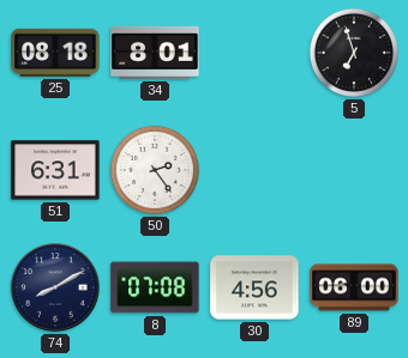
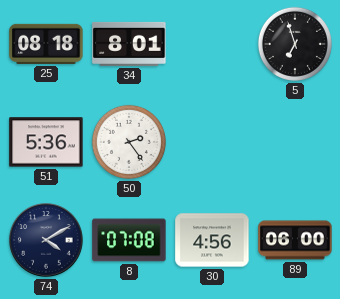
51: 6:31 -> 5:36 (46, 142)
74: 8:10 -> 4:10 (46, 240)
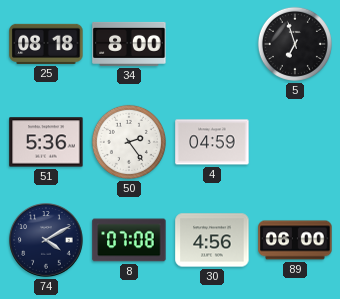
34: 8:01 -> 8:00 (129, 44)
4: none -> 04:59 (212, 142)
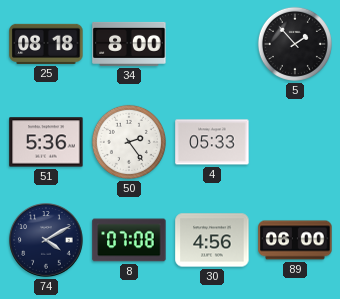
5: 6:57 -> 1:53 (295, 44)
4: 04:59 -> 05:33 (212, 142)
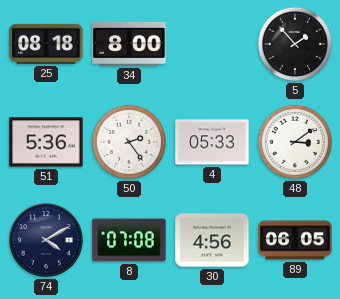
48: none -> 3:09 (295, 142)
89: 06:00 -> 06:05 (295, 240)
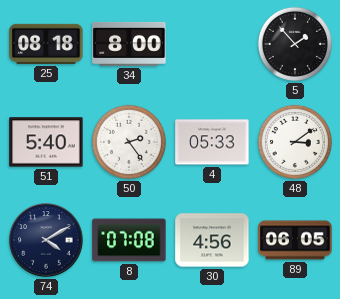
51: 5:36 -> 5:40 (46, 142)
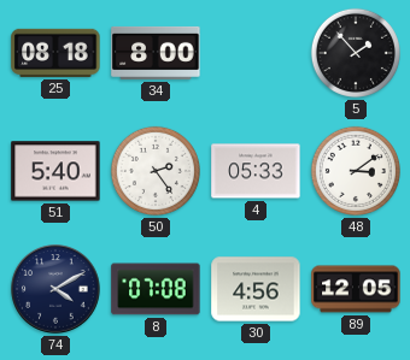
89: 06:05 -> 12:05 (356, 289)
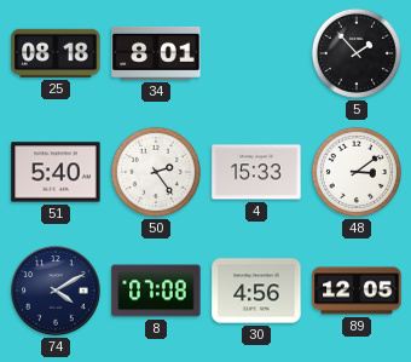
34: 8:00 -> 8:01 (156, 53)
4: 05:33 -> 15:33 (256, 172)
